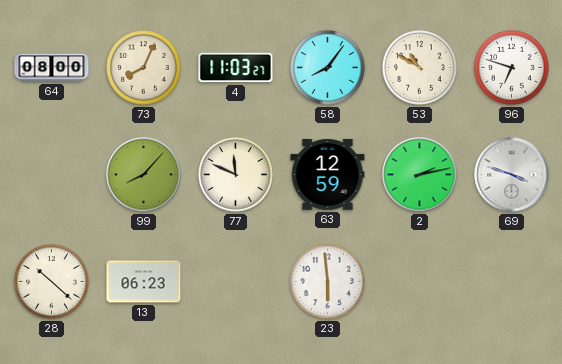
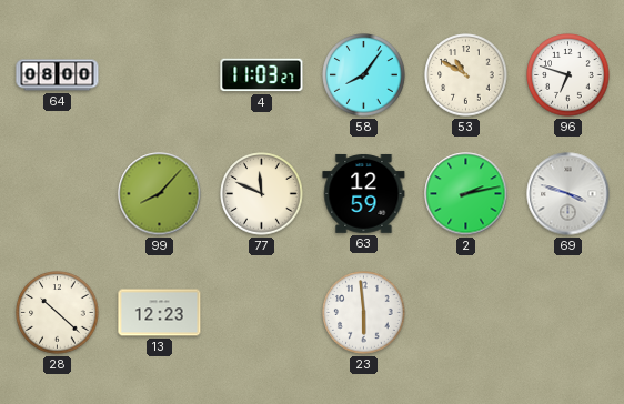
73: 8:04 -> none (144, 68)
13: 06:23 -> 12:23 (160, 313)
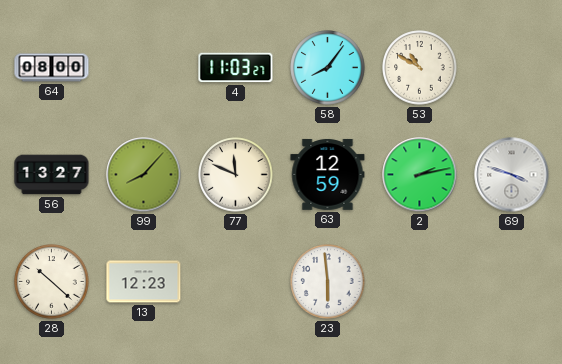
96: 6:48 -> none (568, 75)
56: none -> 13:27 (52, 175)
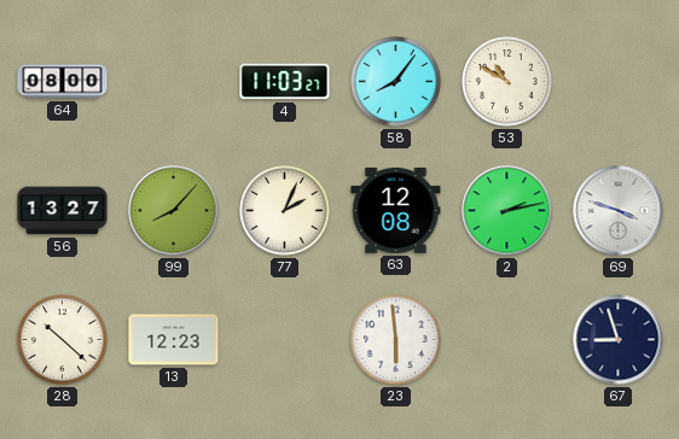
77: 11:49 -> 2:04 (285, 211)
63: 12:59 -> 12:08 (396, 210)
67: none -> 8:57 (619, 340)
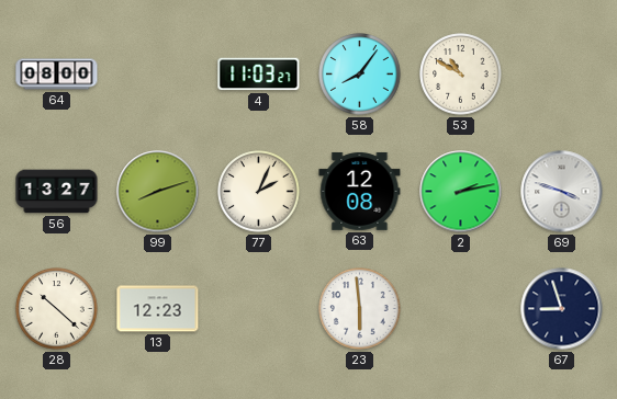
99: 8:07 -> 8:12 (158, 192)
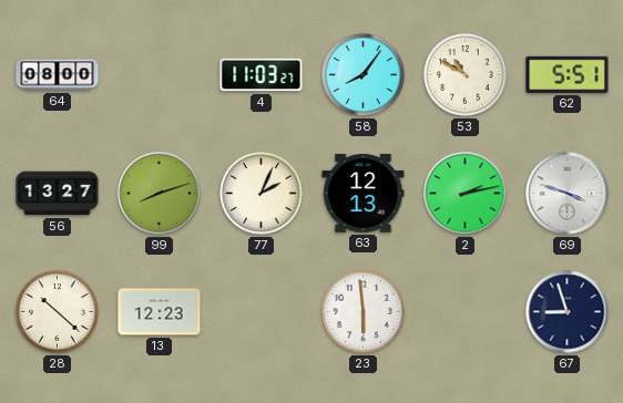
62: none -> 5:51 (568, 74)
63: 12:08 -> 12:13 (364, 193)
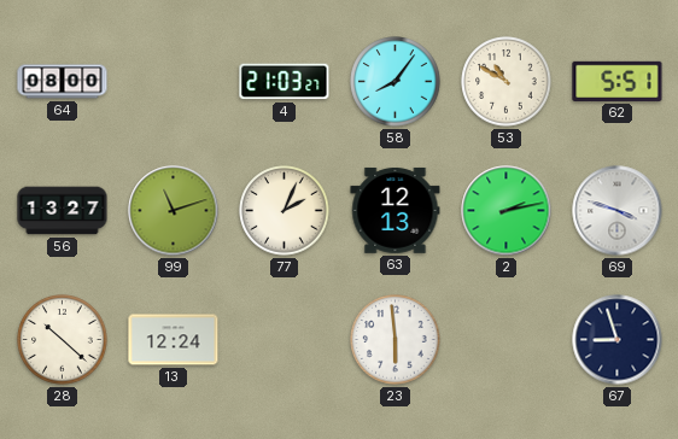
4: 11:03 -> 21:03 (285, 82)
99: 8:12 -> 11:12 (174, 211)
13: 12:23 -> 12:24 (174, 340)
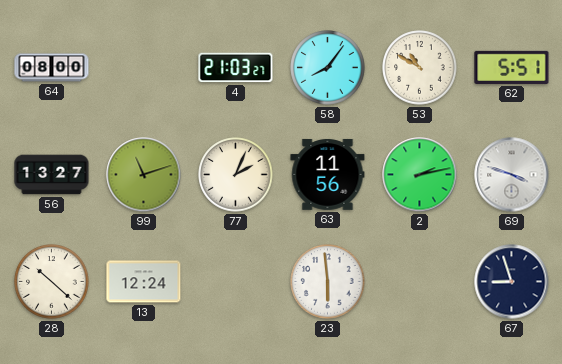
63: 12:13 -> 11:56 (328, 174)
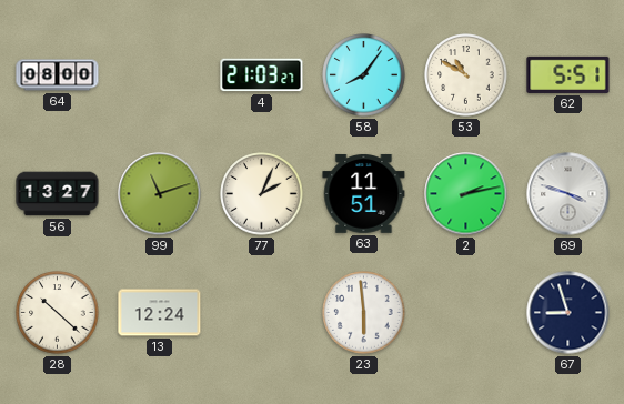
63: 11:56 -> 11:51 (364, 193)
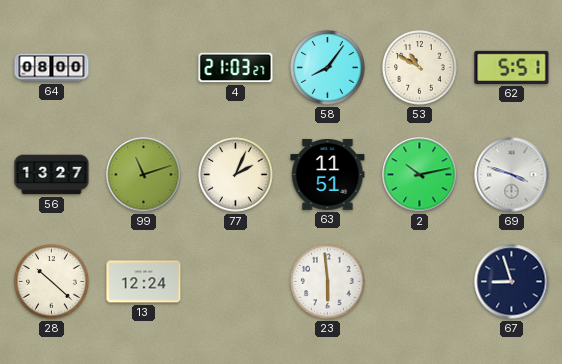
2: 2:13 -> 10:13 (420, 175)
